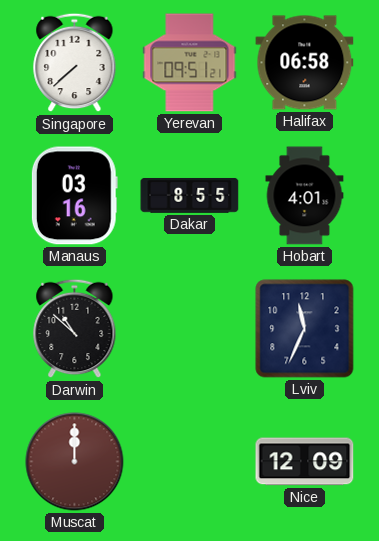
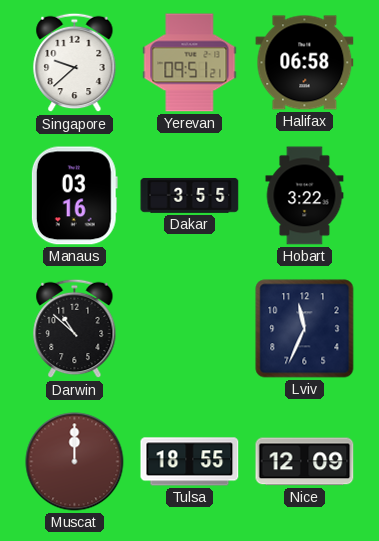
Singapore: 7:38 -> 9:38 (75, 63)
Dakar: 8:55 -> 3:55 (190, 195)
Hobart: 4:01 -> 3:22 (305, 196)
Tulsa: none -> 18:55 (190, 462)
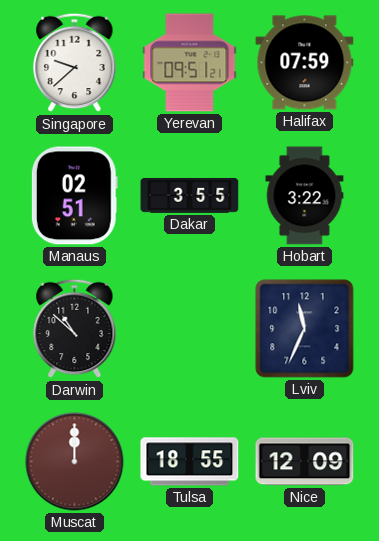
Halifax: 06:58 -> 07:59 (305, 63)
Manaus: 03:16 -> 02:51 (74, 196)
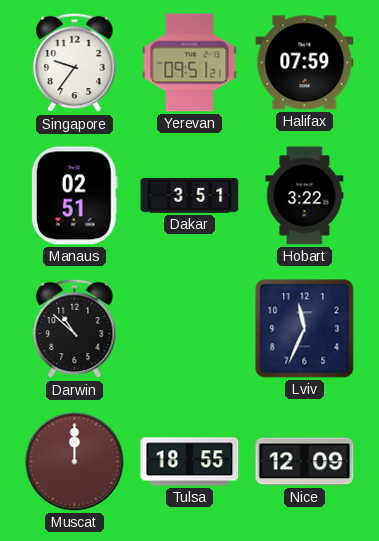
Singapore: 9:38 -> 9:36 (75, 63)
Dakar: 3:55 -> 3:51 (190, 195)
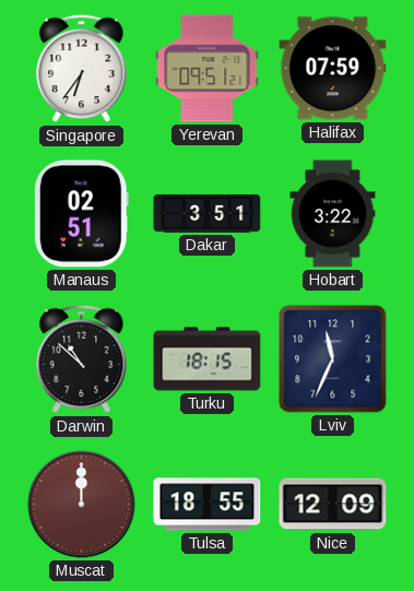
Singapore: 9:36 -> 6:36 (82, 69)
Turku: none -> 18:15 (208, 359)
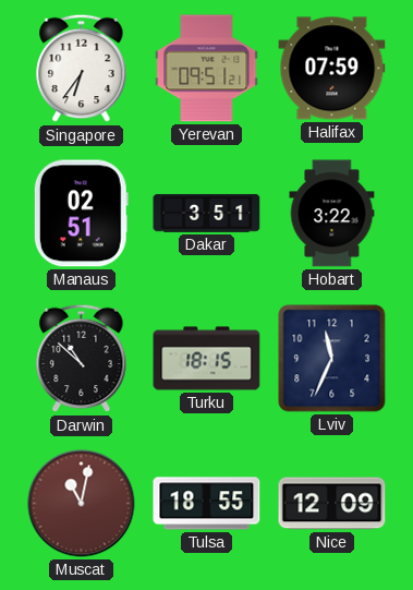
Muscat: 12:00 -> 11:02 (82, 504)
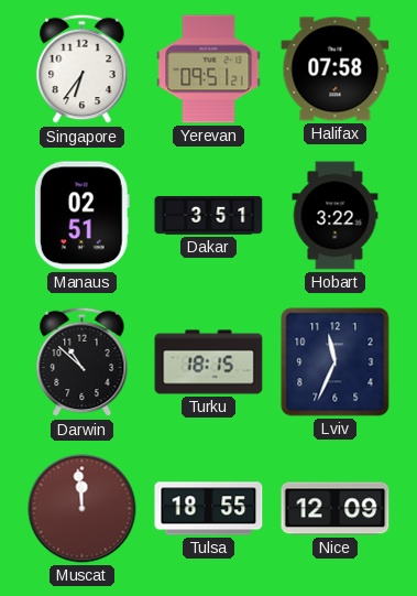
Halifax: 07:59 -> 07:58 (336, 69)
Muscat: 11:02 -> 11:59 (83, 509)
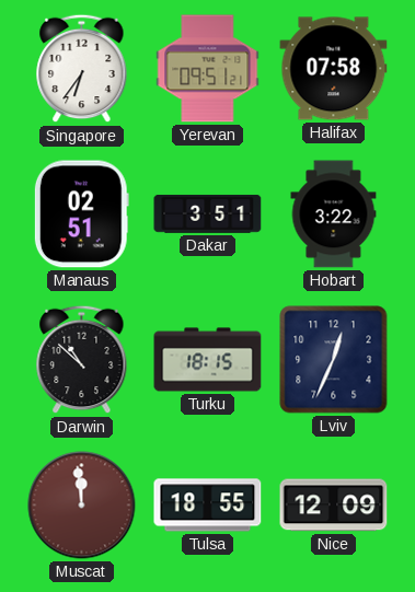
Lviv: 11:34 -> 12:34 (334, 360)
